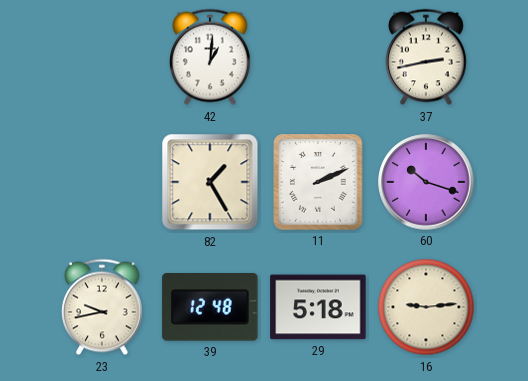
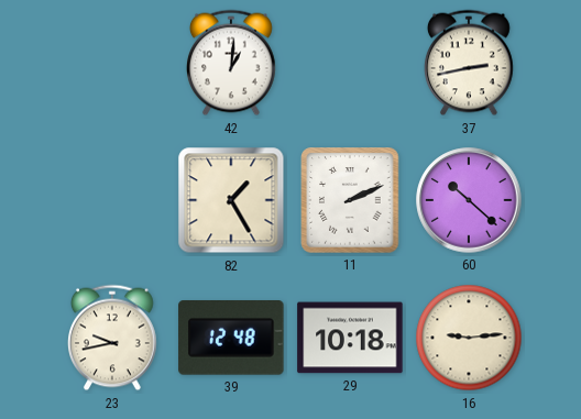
60: 10:18 -> 10:22 (469, 200)
29: 5:18 -> 10:18 (350, 338)
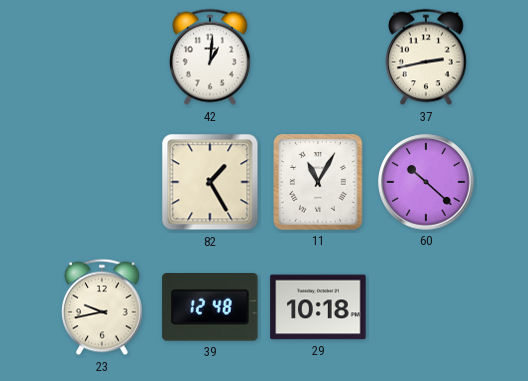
11: 2:11 -> 11:05 (318, 182)
16: 9:14 -> none (469, 338)
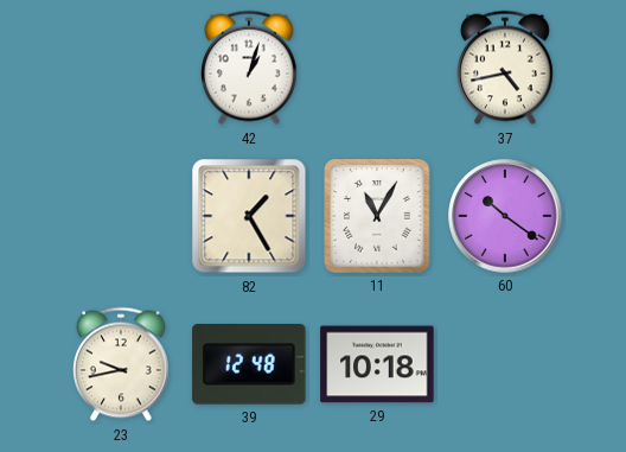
42: 1:01 -> 1:03 (250, 68)
37: 2:43 -> 4:43 (506, 68)
60: 10:22 -> 10:21 (505, 216)
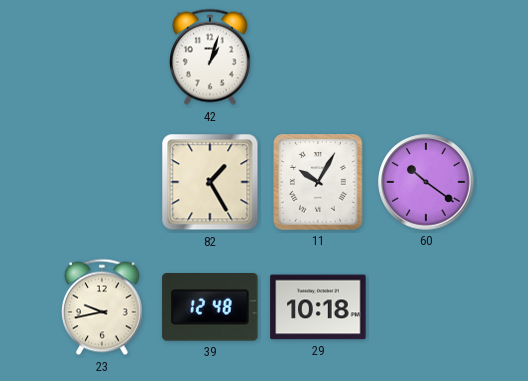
37: 4:43 -> none (506, 68)
11: 11:05 -> 10:05 (318, 182)
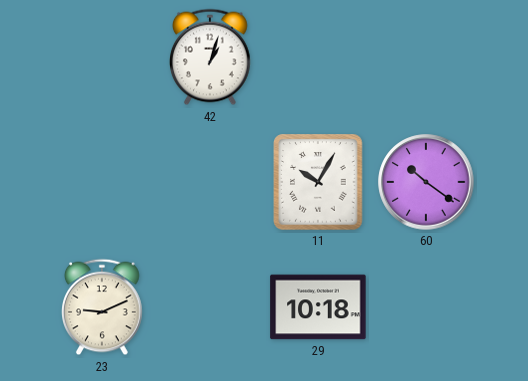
82: 1:25 -> none (210, 182)
23: 9:43 -> 9:11 (103, 307)
39: 12:48 -> none (210, 308)
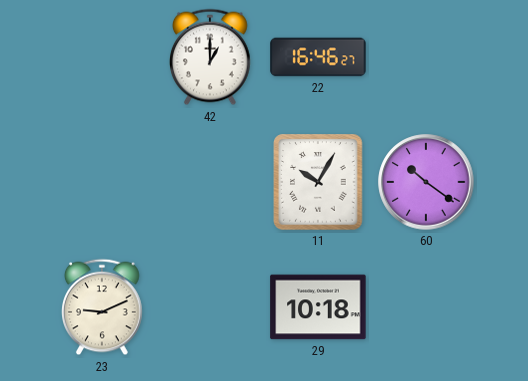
42: 1:03 -> 1:00 (211, 57)
22: none -> 16:46 (318, 57)
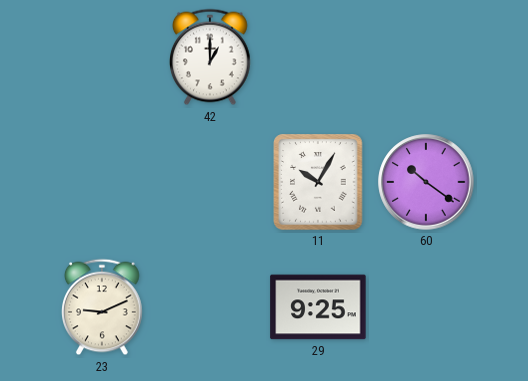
22: 16:46 -> none (318, 57)
29: 10:18 -> 9:25 (318, 307)
